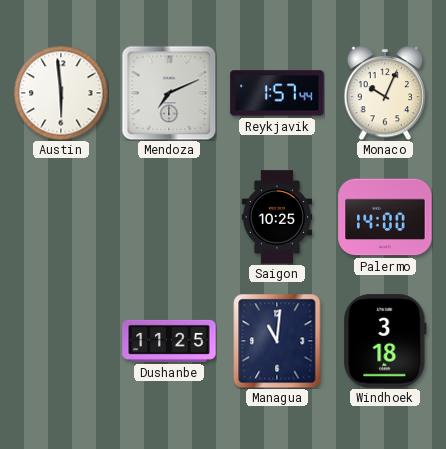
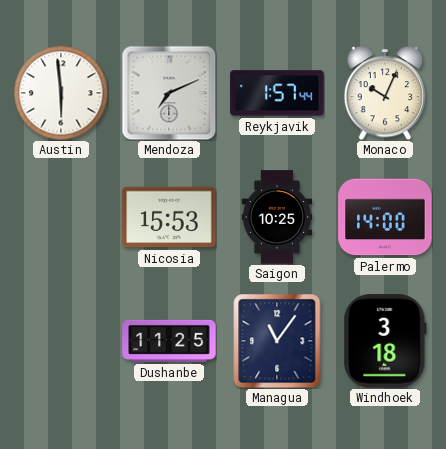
Nicosia: none -> 15:53 (169, 217)
Managua: 11:01 -> 11:06 (277, 341)
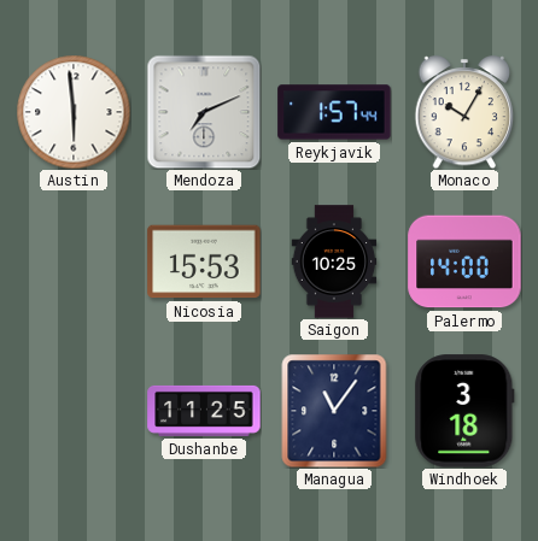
Monaco: 10:04 -> 10:05 (464, 113)
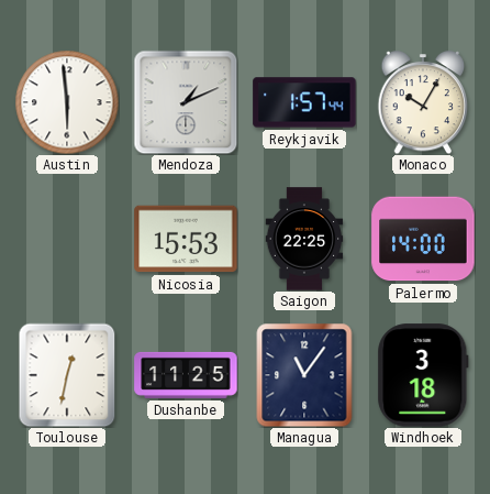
Mendoza: 7:11 -> 1:11 (186, 102)
Saigon: 10:25 -> 22:25 (304, 239)
Toulouse: none -> 12:32 (67, 375)
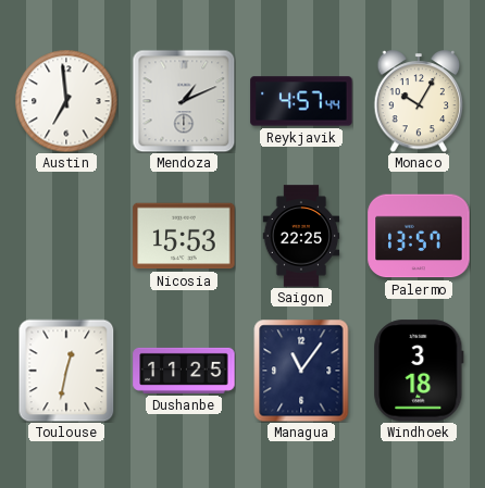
Austin: 5:59 -> 6:59 (66, 101)
Reykjavik: 1:57 -> 4:57 (301, 101)
Palermo: 14:00 -> 13:57 (419, 236)
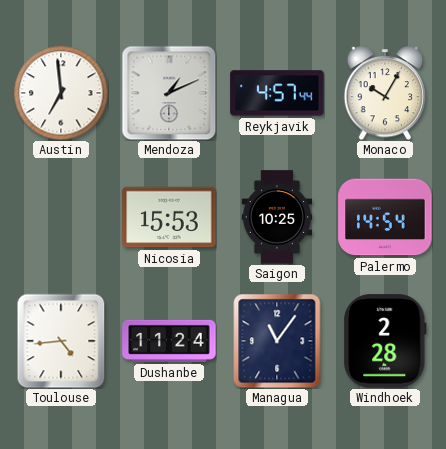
Saigon: 22:25 -> 10:25 (277, 217)
Palermo: 13:57 -> 14:54 (385, 217)
Toulouse: 12:32 -> 4:44 (61, 341)
Dushanbe: 11:25 -> 11:24 (169, 341)
Windhoek: 3:18 -> 2:28 (385, 341)
